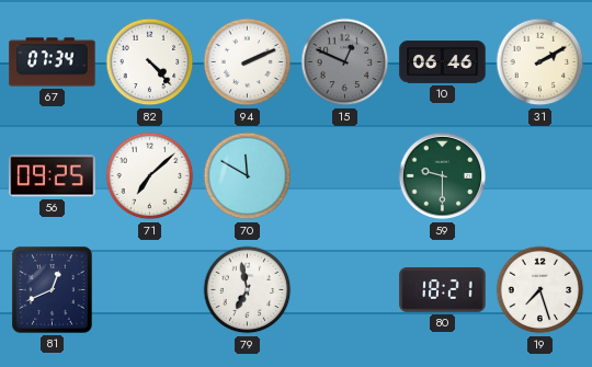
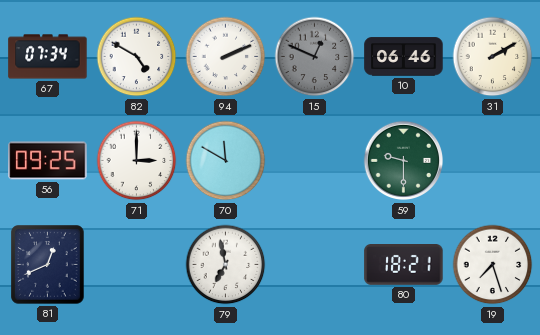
82: 4:23 -> 4:50 (137, 57)
71: 7:08 -> 3:00 (137, 161)
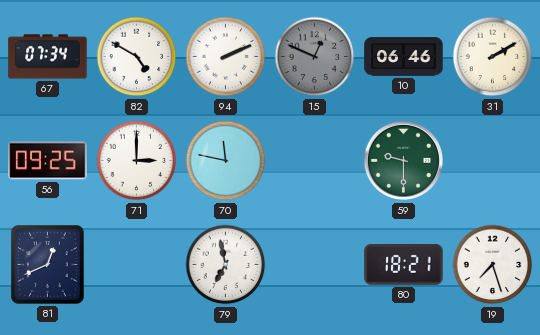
70: 11:50 -> 11:47 (226, 161)
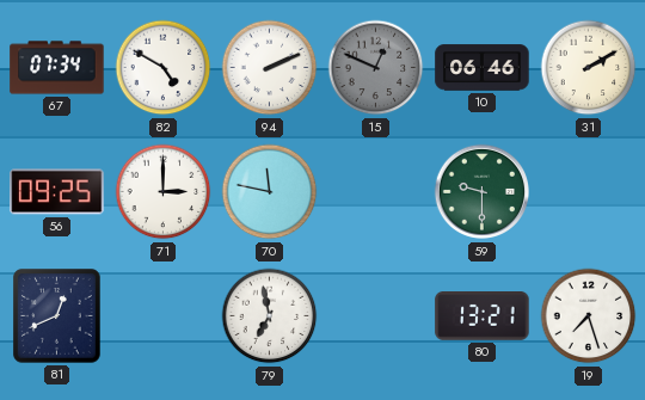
80: 18:21 -> 13:21 (483, 316)
